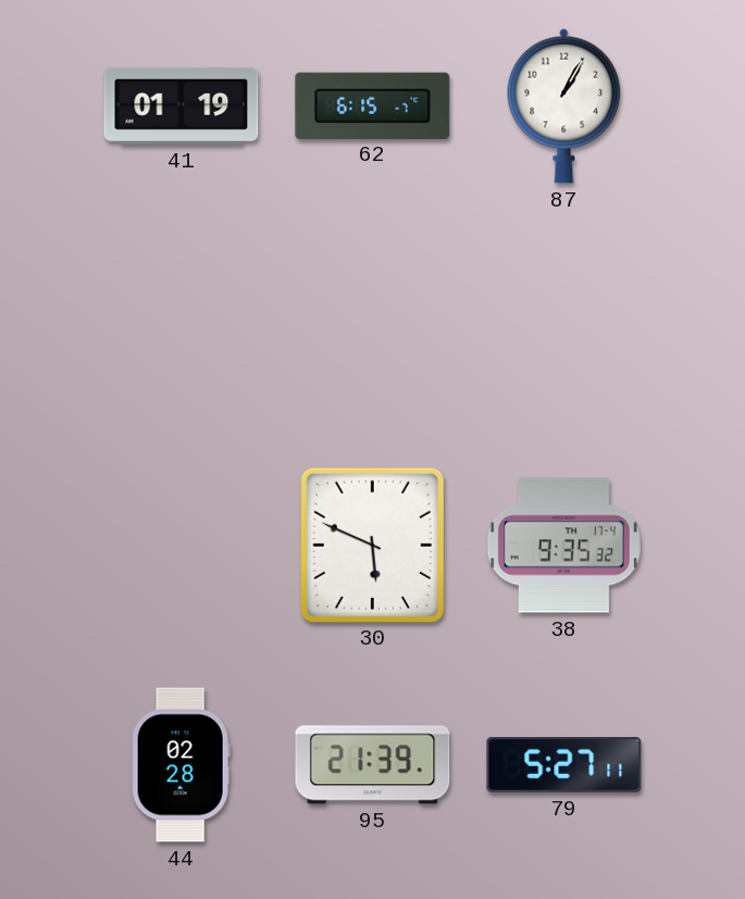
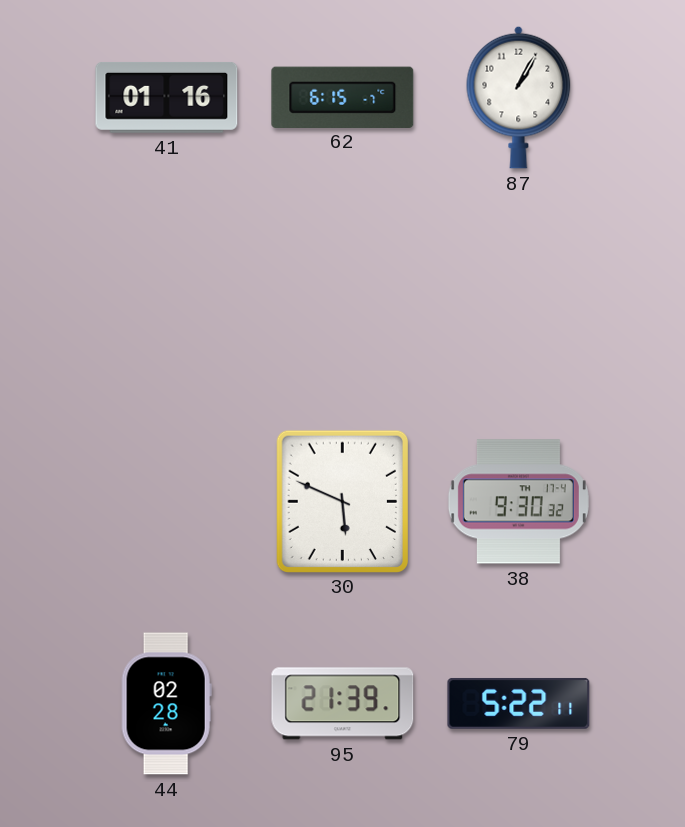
41: 01:19 -> 01:16 (167, 97)
38: 9:35 -> 9:30 (518, 502)
79: 5:27 -> 5:22 (519, 703)
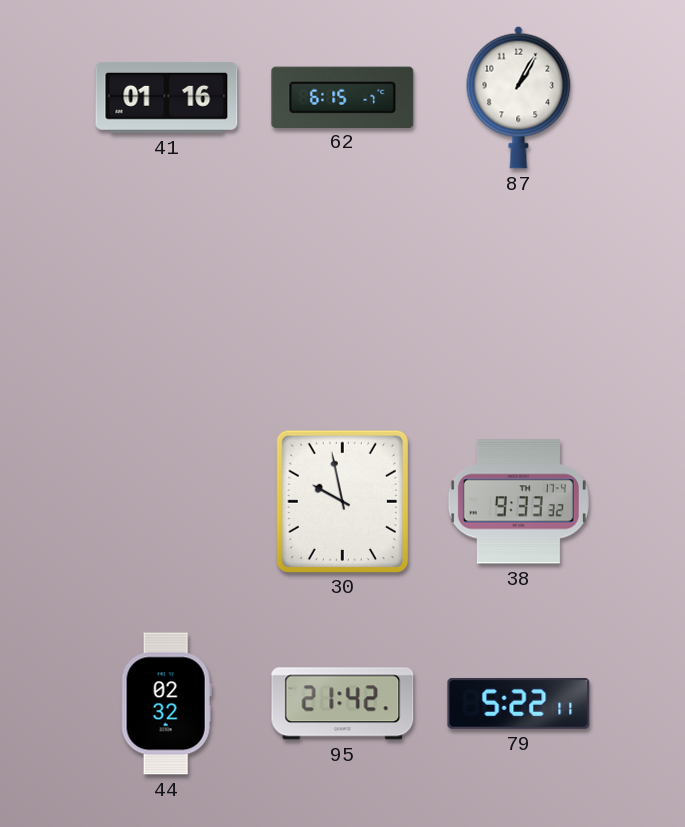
30: 5:49 -> 9:58 (342, 501)
38: 9:30 -> 9:33 (518, 502)
44: 02:28 -> 02:32 (166, 704)
95: 21:39 -> 21:42 (343, 704)
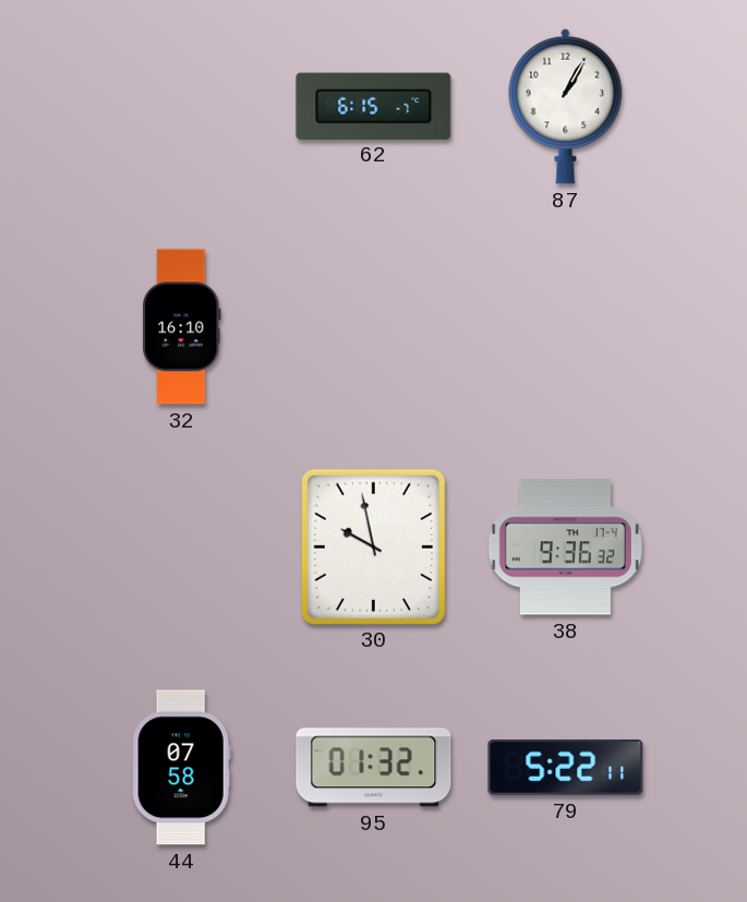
41: 01:16 -> none (167, 97)
32: none -> 16:10 (182, 327)
38: 9:33 -> 9:36 (565, 548)
44: 02:32 -> 07:58 (181, 768)
95: 21:42 -> 01:32 (374, 768)
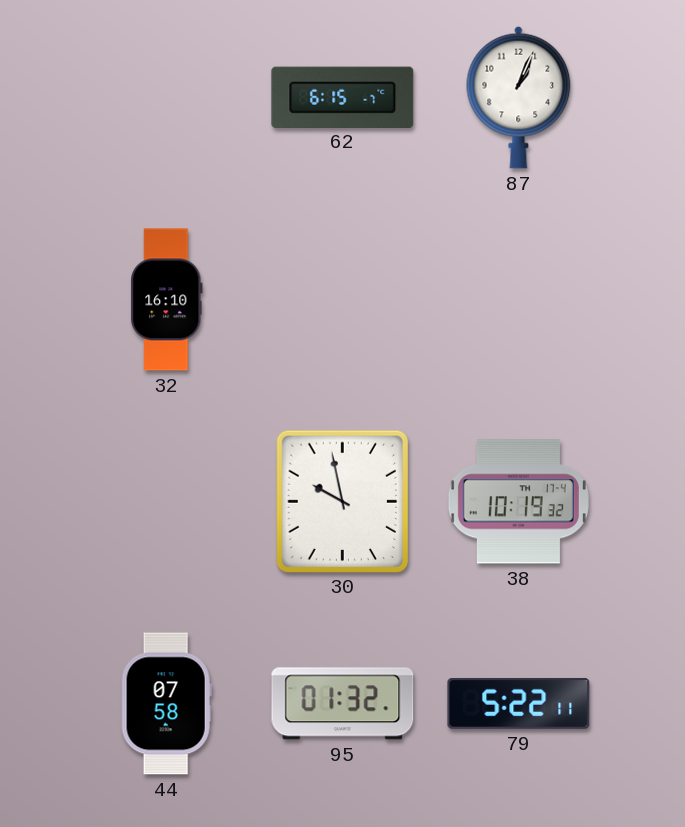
87: 1:05 -> 1:04 (519, 97)
38: 9:36 -> 10:19 (518, 502)
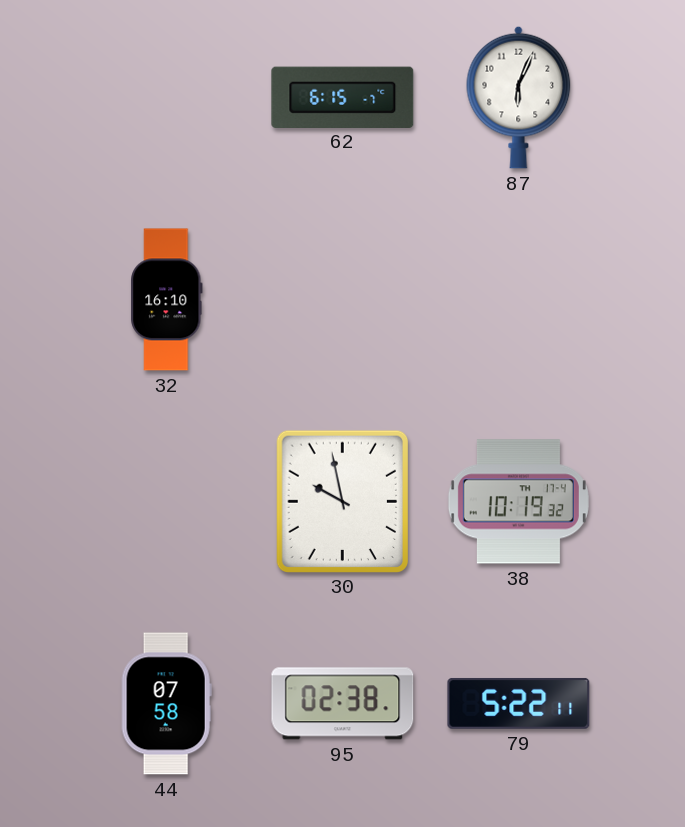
87: 1:04 -> 6:04 (519, 97)
95: 01:32 -> 02:38 (343, 704)
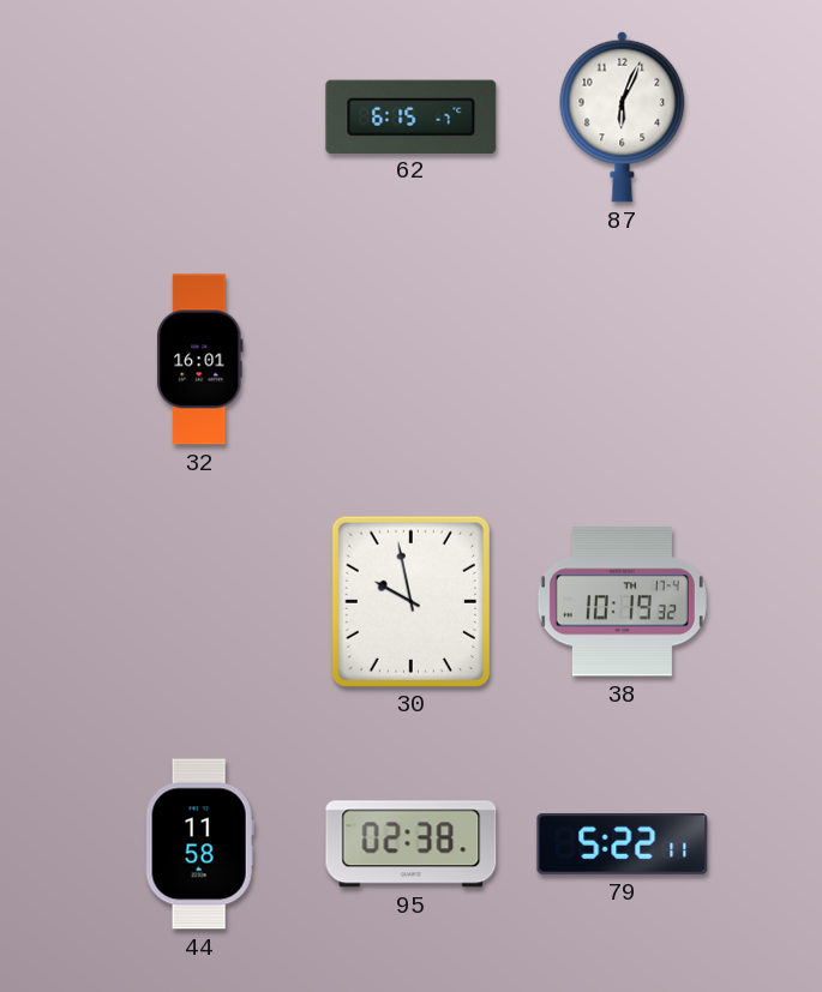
32: 16:10 -> 16:01 (200, 360)
44: 07:58 -> 11:58 (199, 844)
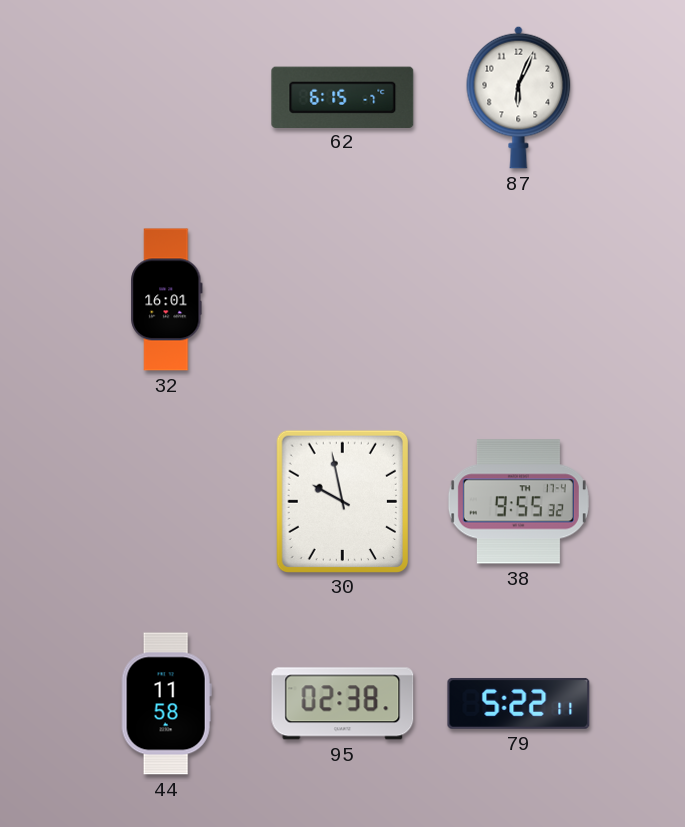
38: 10:19 -> 9:55 (518, 502)
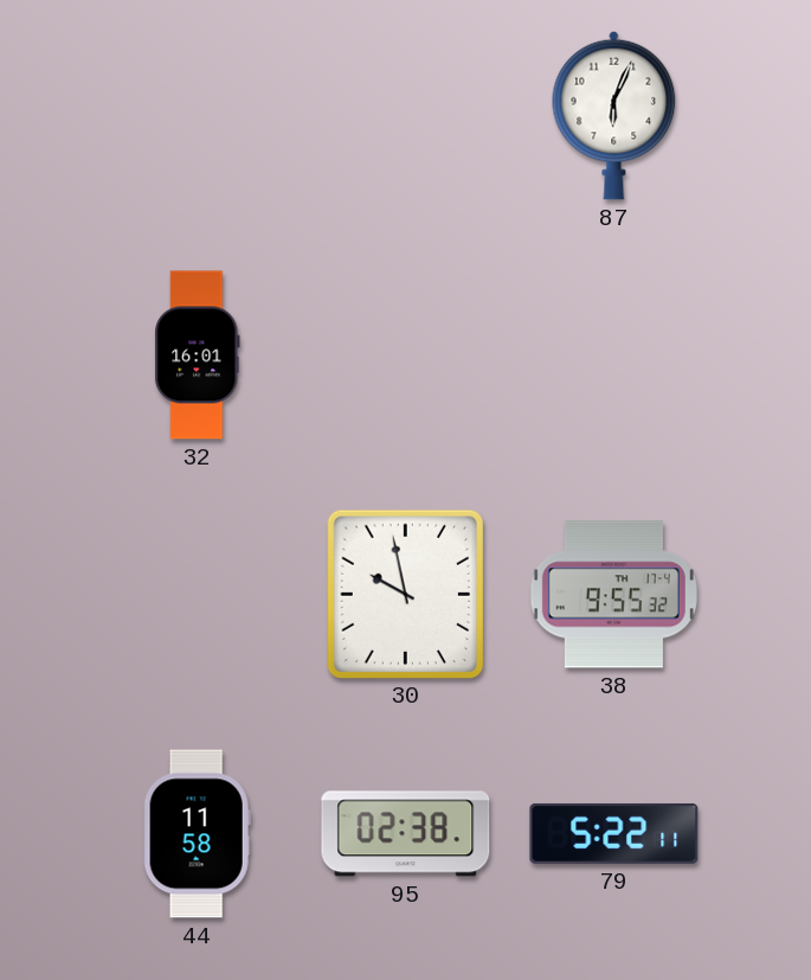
62: 6:15 -> none (343, 97)
